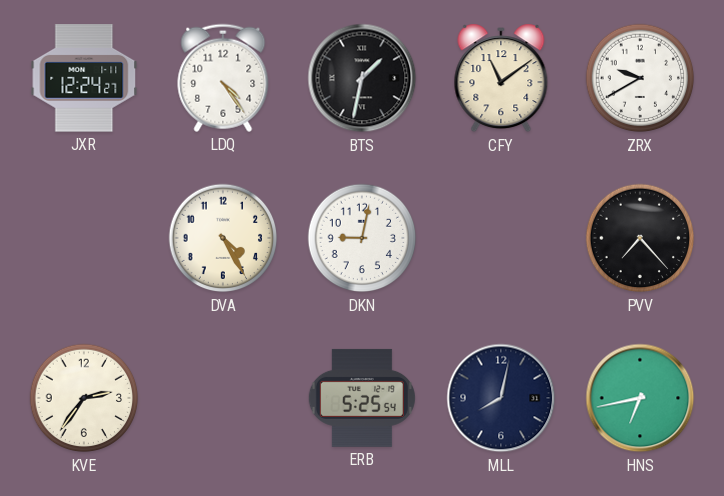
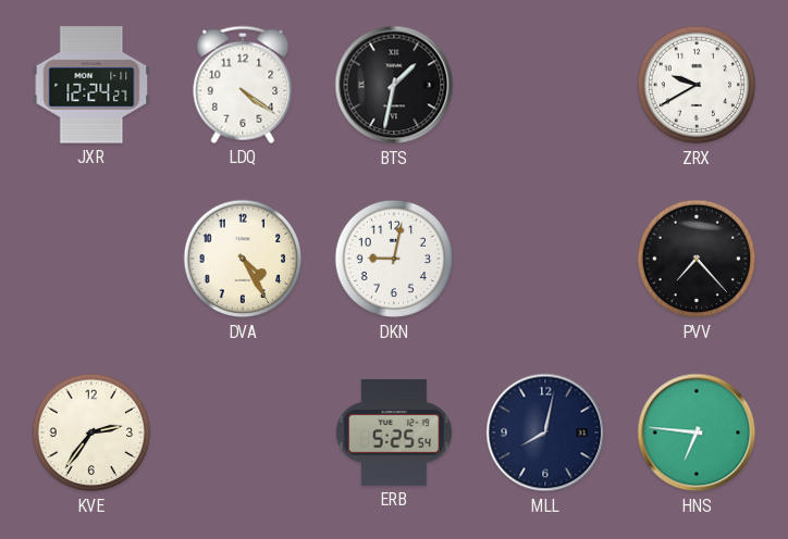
LDQ: 4:24 -> 4:21 (243, 85)
CFY: 11:09 -> none (501, 78)
HNS: 6:43 -> 6:46 (697, 433)
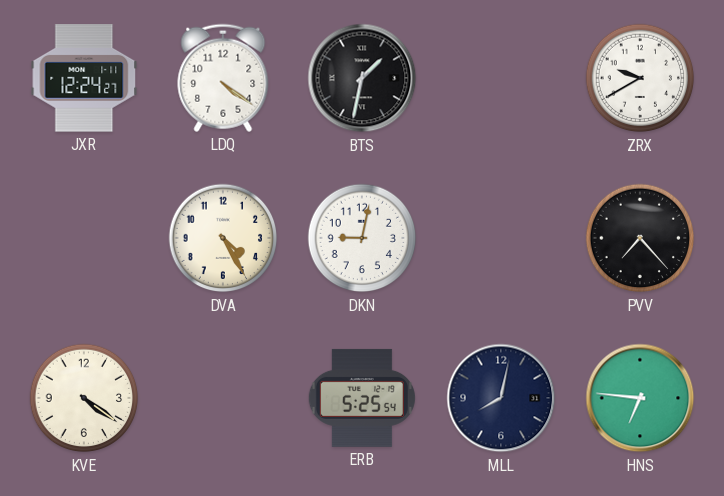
KVE: 2:36 -> 4:21 (84, 398)
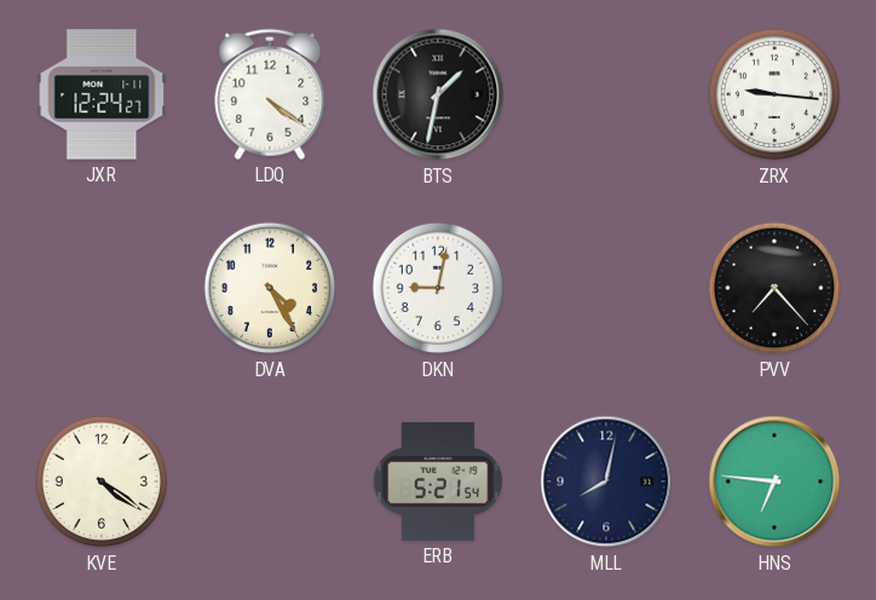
ZRX: 9:40 -> 9:16 (774, 94)
ERB: 5:25 -> 5:21 (438, 481)
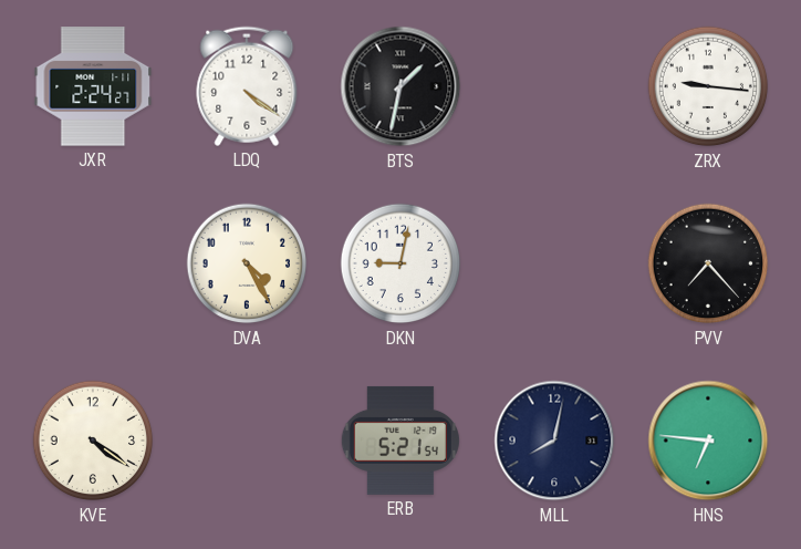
JXR: 12:24 -> 2:24 (93, 86)
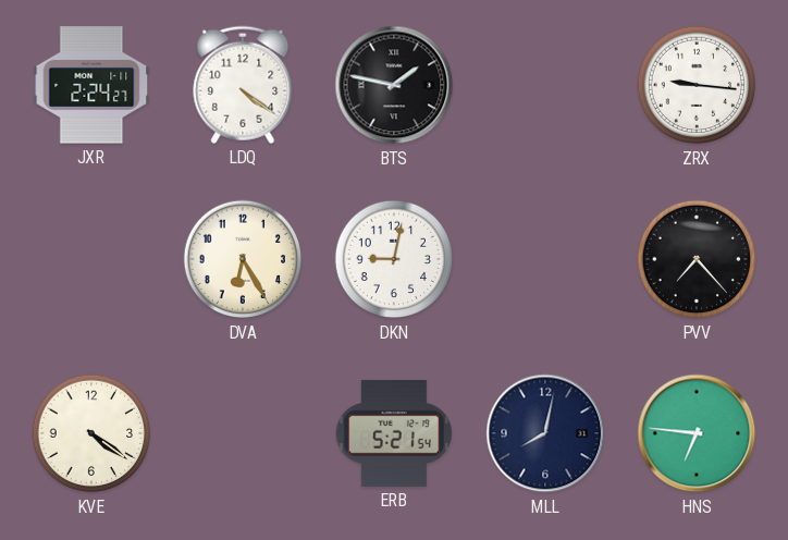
BTS: 1:32 -> 1:47 (394, 85)
DVA: 4:25 -> 6:25 (243, 259)
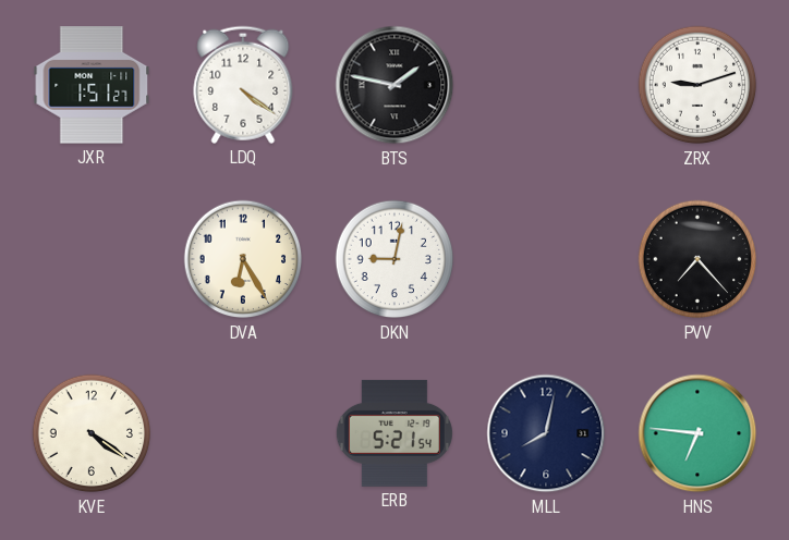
JXR: 2:24 -> 1:51 (92, 85)
ZRX: 9:16 -> 9:12 (697, 85)
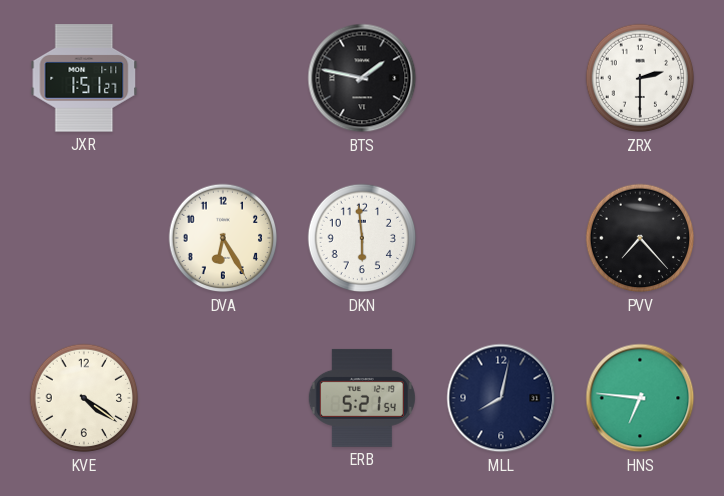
LDQ: 4:21 -> none (243, 85)
ZRX: 9:12 -> 2:30 (640, 78)
DKN: 9:02 -> 5:59 (362, 238)
